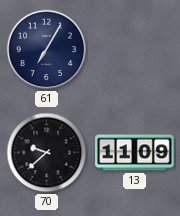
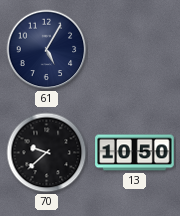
61: 7:05 -> 5:05 (47, 50)
13: 11:09 -> 10:50 (135, 153)
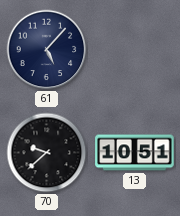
61: 5:05 -> 5:07 (47, 50)
13: 10:50 -> 10:51 (135, 153)
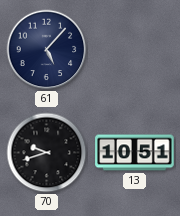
70: 9:38 -> 9:42 (47, 153)
